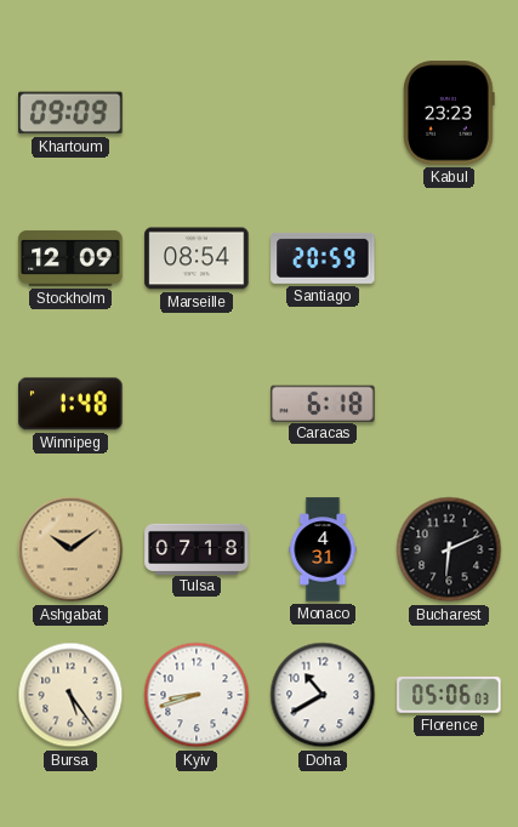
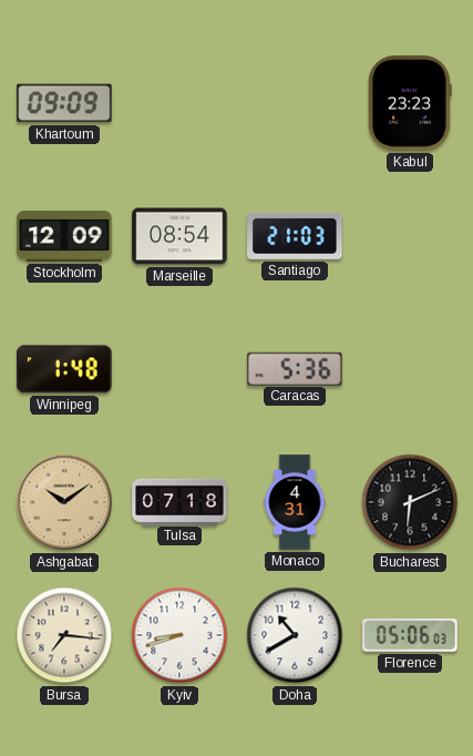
Santiago: 20:59 -> 21:03 (295, 236)
Caracas: 6:18 -> 5:36 (295, 368)
Bursa: 5:24 -> 7:16 (64, 635)
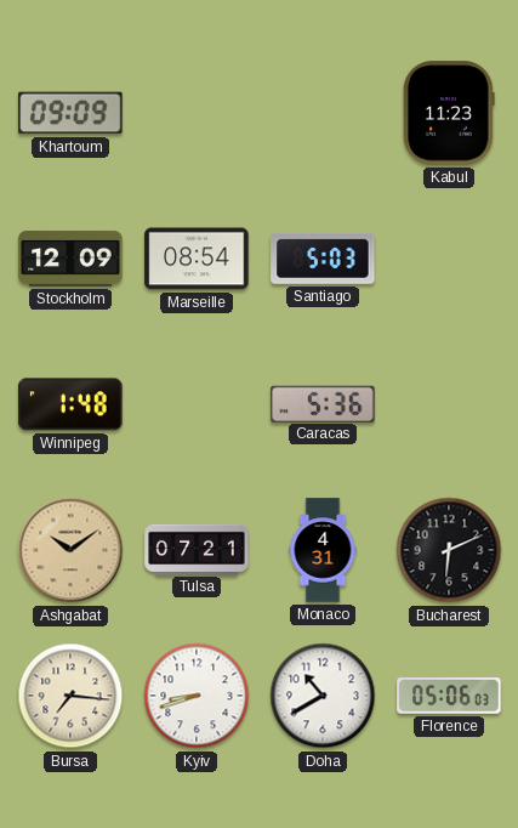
Kabul: 23:23 -> 11:23 (449, 113)
Santiago: 21:03 -> 5:03 (323, 259)
Tulsa: 07:18 -> 07:21 (197, 549)
